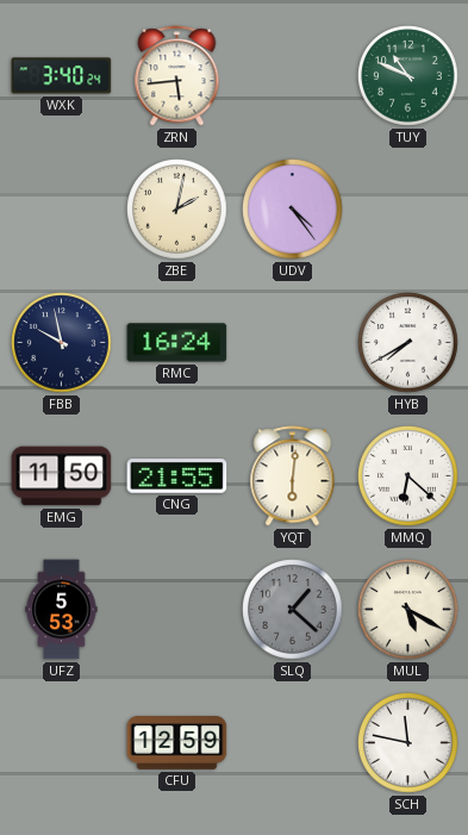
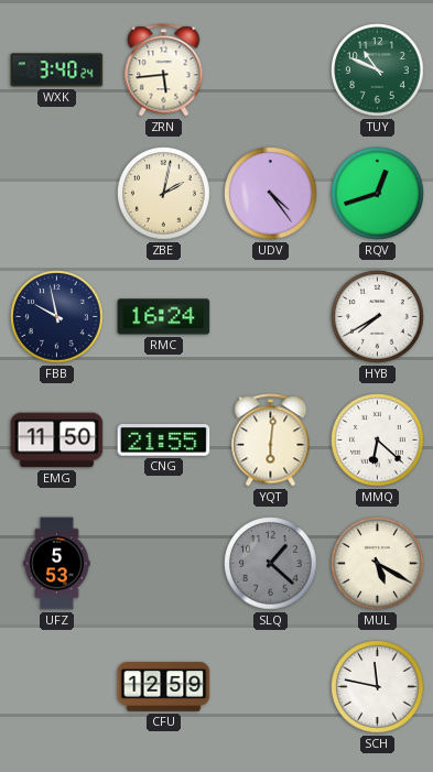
RQV: none -> 12:42 (378, 194)
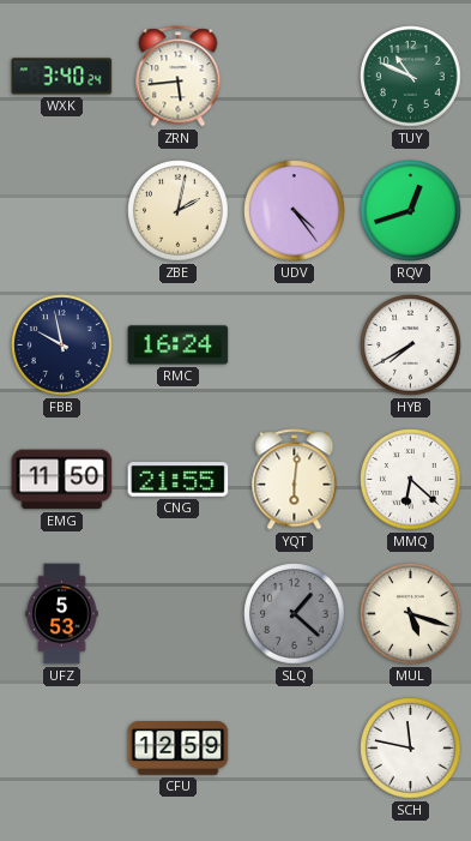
MUL: 5:20 -> 5:18 (411, 614)
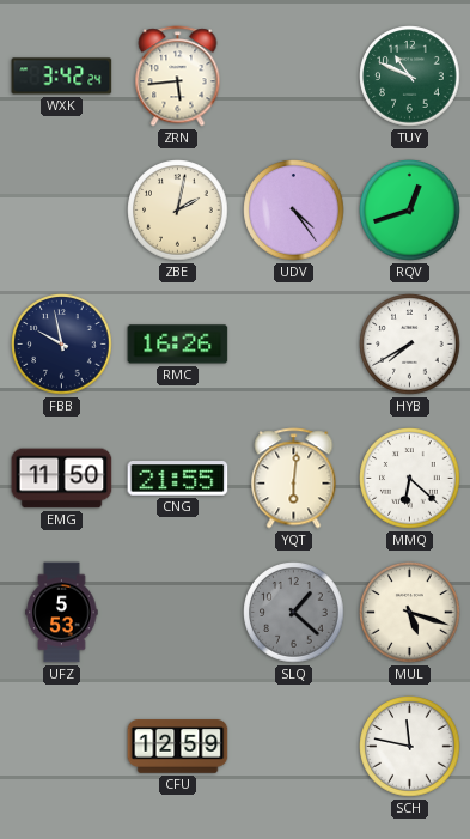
WXK: 3:40 -> 3:42 (62, 77)
RMC: 16:24 -> 16:26 (178, 345)
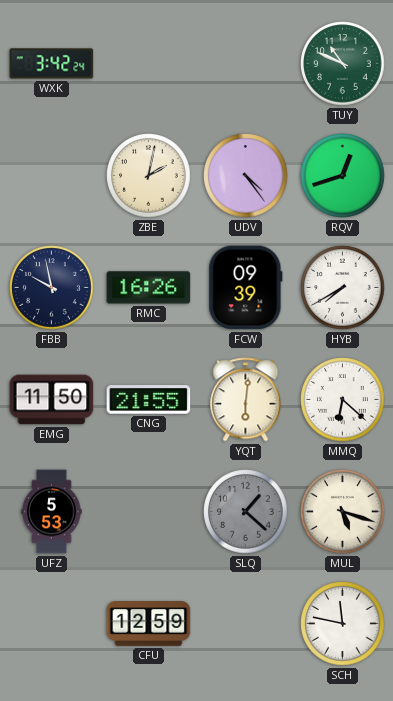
ZRN: 5:44 -> none (178, 77)
FCW: none -> 09:39 (246, 288)
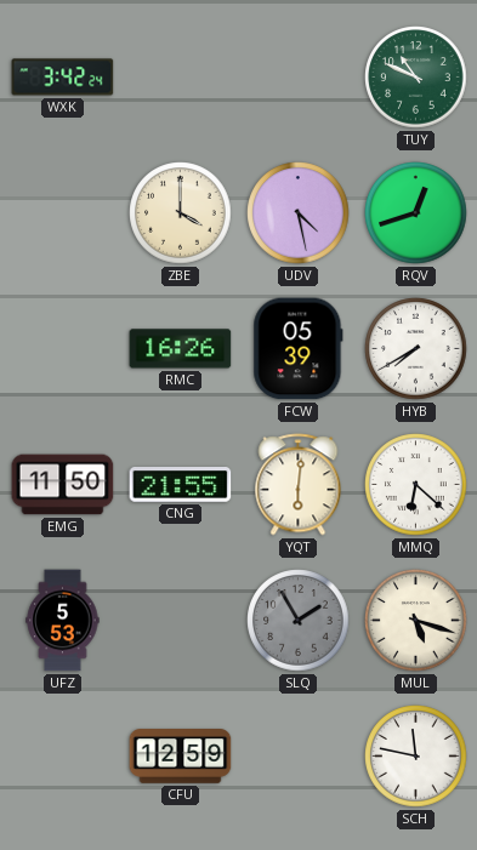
ZBE: 2:02 -> 4:00 (181, 213)
UDV: 4:24 -> 4:28 (299, 213)
FBB: 9:58 -> none (52, 288)
FCW: 09:39 -> 05:39 (299, 349)
SLQ: 1:22 -> 1:55 (299, 621)
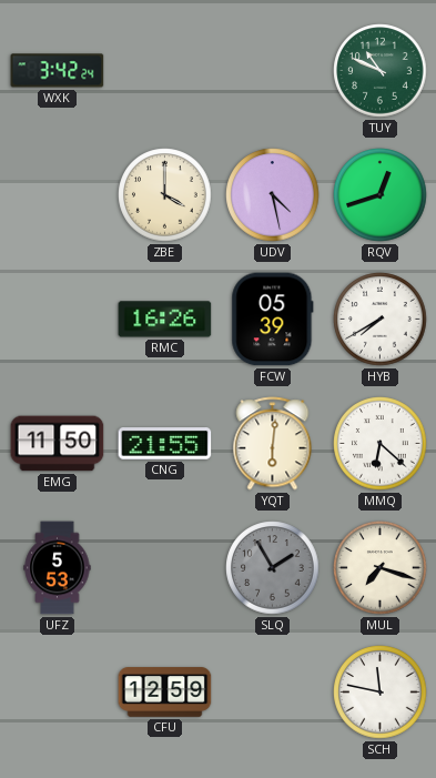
MUL: 5:18 -> 7:18 (381, 568)
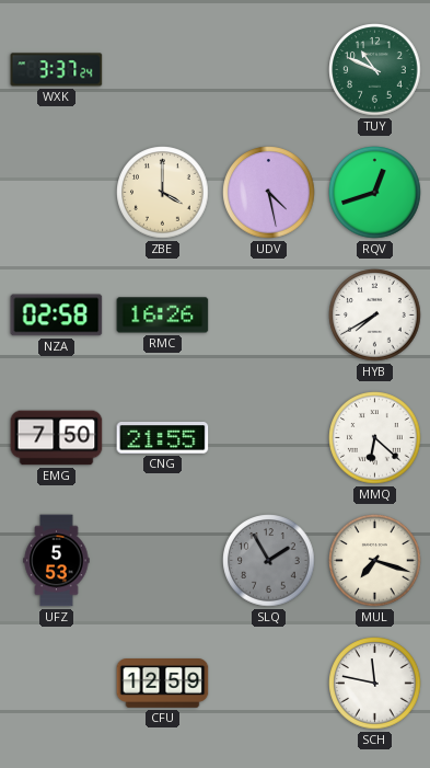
WXK: 3:42 -> 3:37 (57, 70)
NZA: none -> 02:58 (57, 316)
FCW: 05:39 -> none (273, 320)
EMG: 11:50 -> 7:50 (57, 438)
YQT: 6:01 -> none (273, 444)
